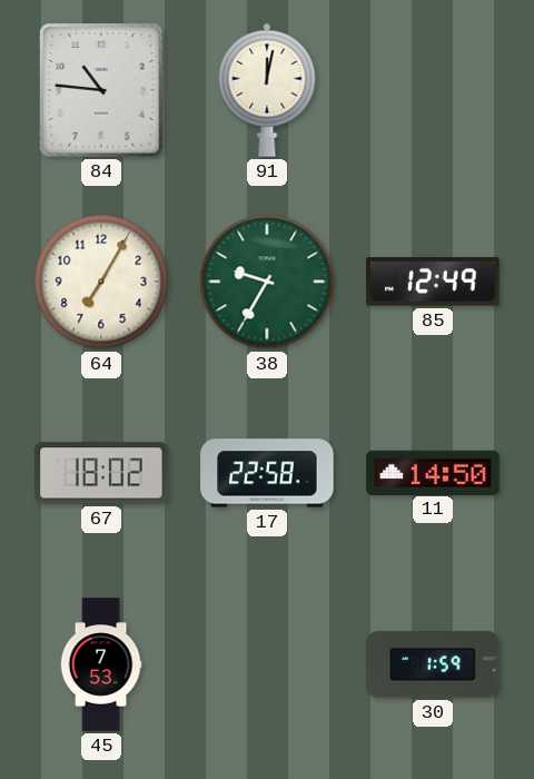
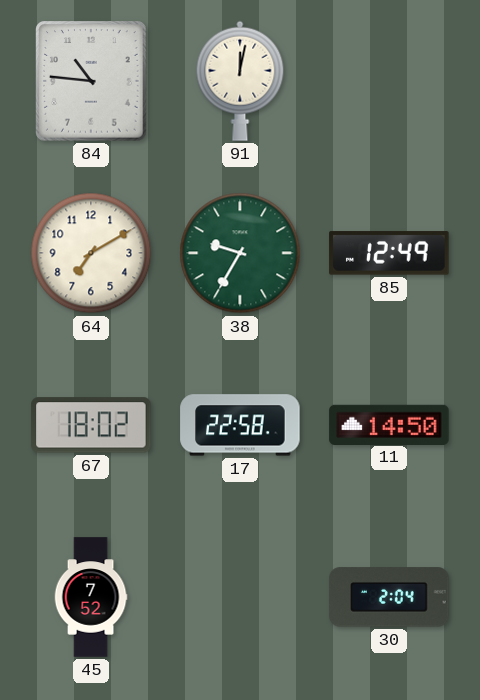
64: 7:05 -> 7:10 (91, 253)
45: 7:53 -> 7:52 (91, 597)
30: 1:59 -> 2:04 (389, 597)
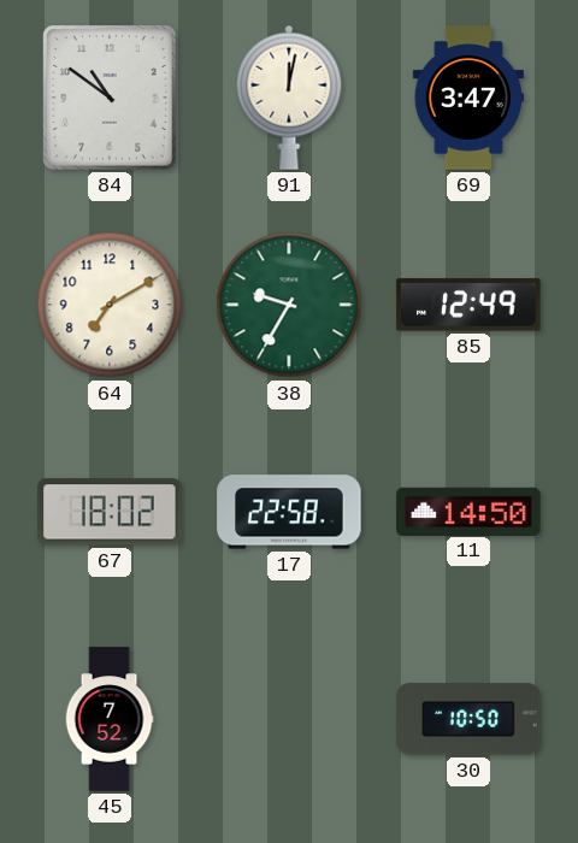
84: 10:46 -> 10:51 (110, 98)
69: none -> 3:47 (468, 98)
30: 2:04 -> 10:50 (468, 719)
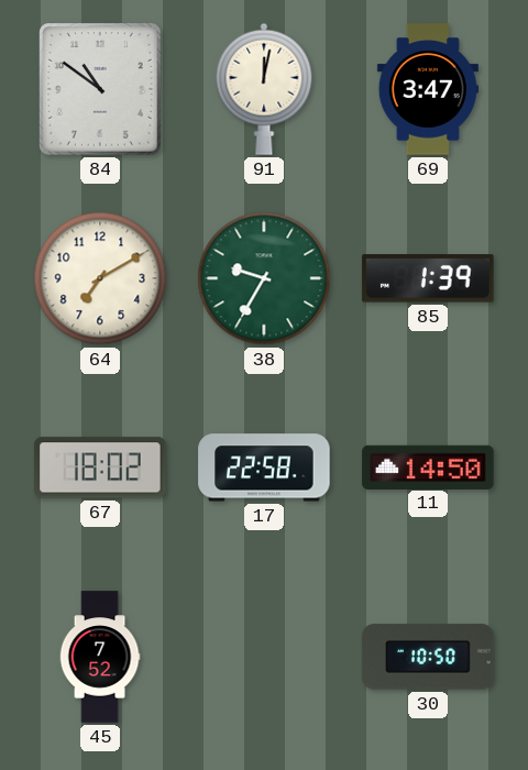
85: 12:49 -> 1:39 (428, 278)
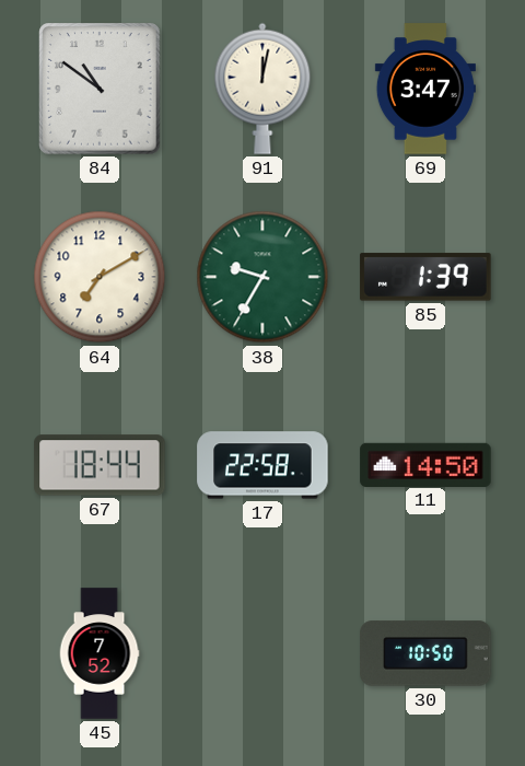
67: 18:02 -> 18:44 (100, 465)
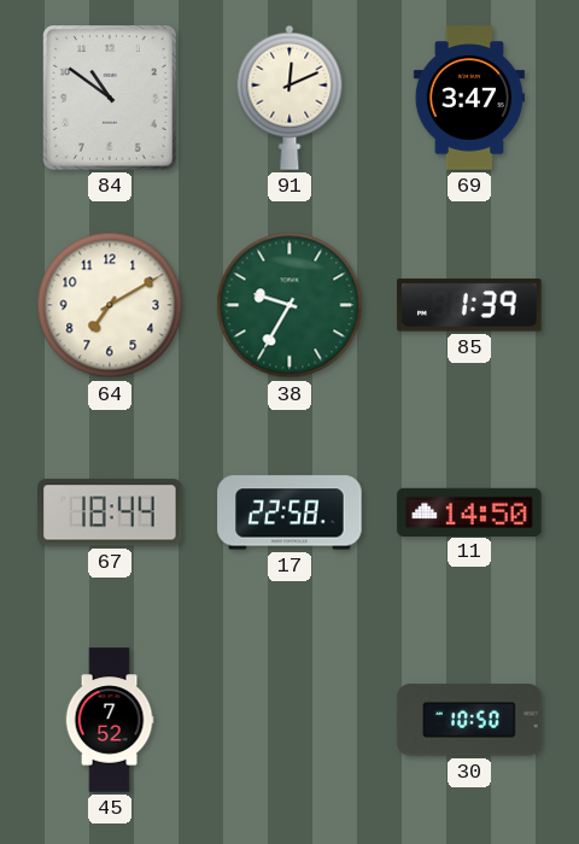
91: 12:02 -> 12:11 (289, 98)
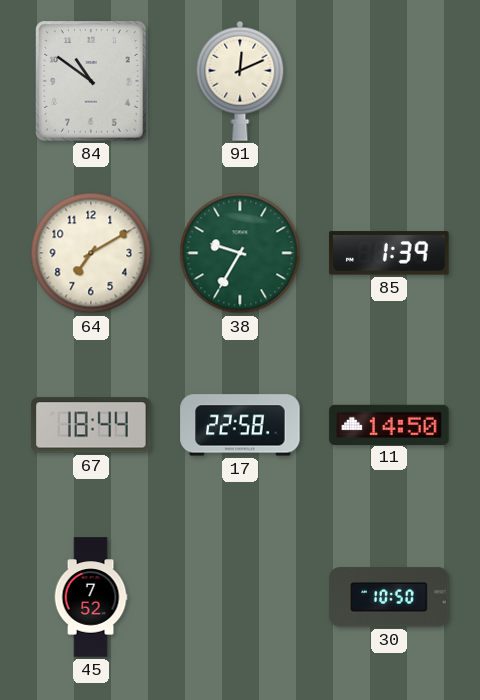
69: 3:47 -> none (469, 98)
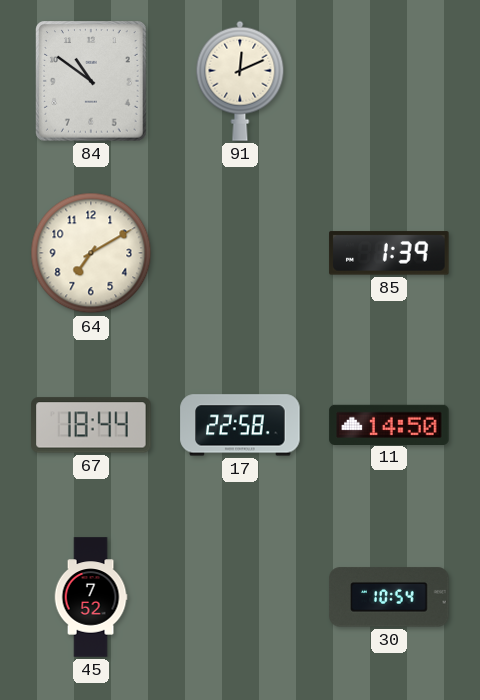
38: 9:35 -> none (240, 253)
30: 10:50 -> 10:54 (389, 597)
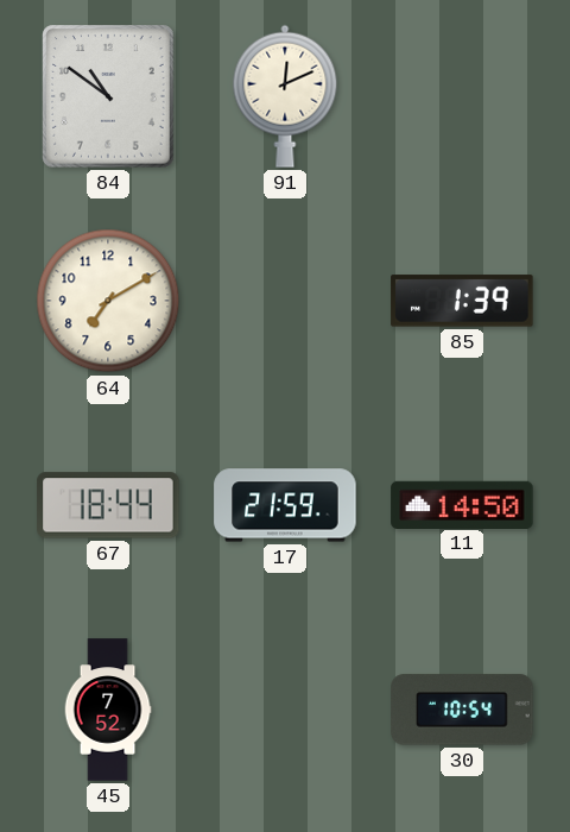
17: 22:58 -> 21:59 (285, 505)
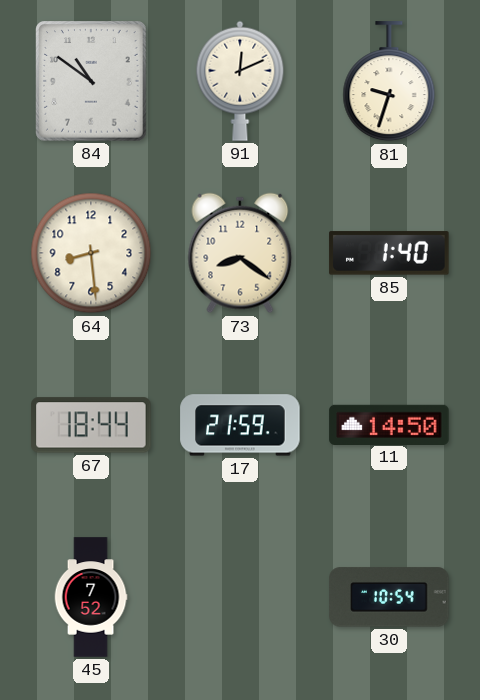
81: none -> 9:33 (389, 82)
64: 7:10 -> 8:29 (91, 253)
73: none -> 8:21 (240, 253)
85: 1:39 -> 1:40 (389, 253)
